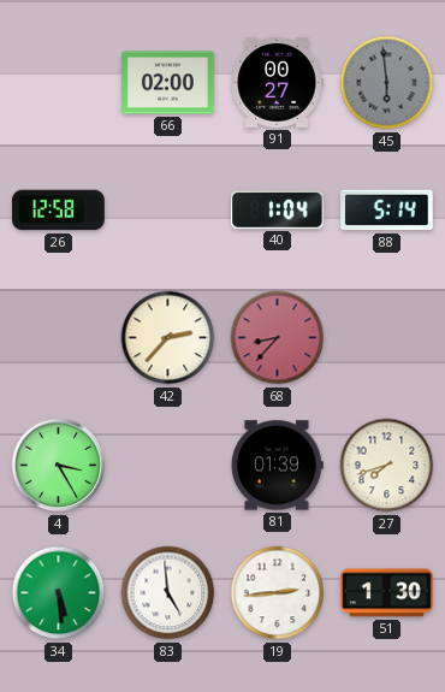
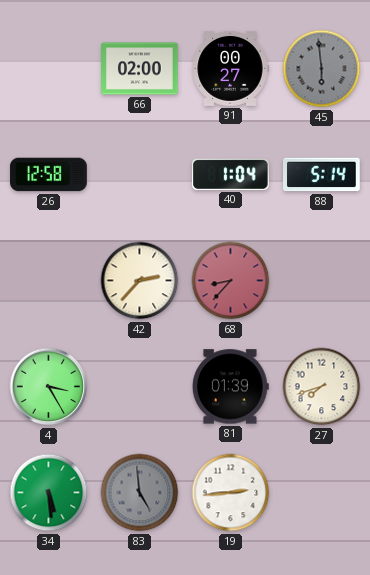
83 dial: white -> grey (140, 493)
51: 1:30 -> none (387, 593)
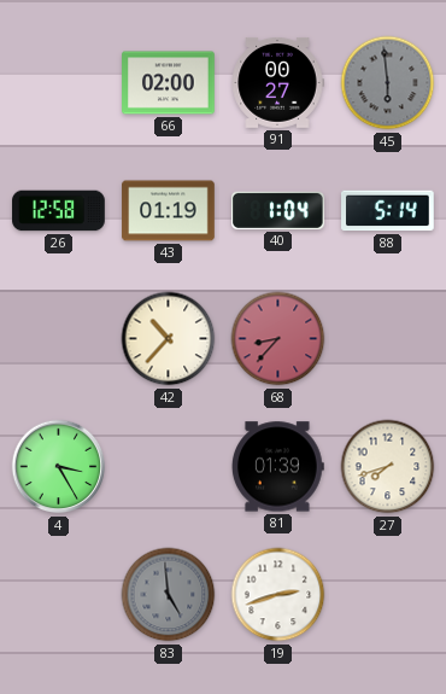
43: none -> 01:19 (169, 211)
42: 2:37 -> 10:37 (169, 339)
34: 5:29 -> none (49, 493)
19: 2:44 -> 2:42 (278, 595)
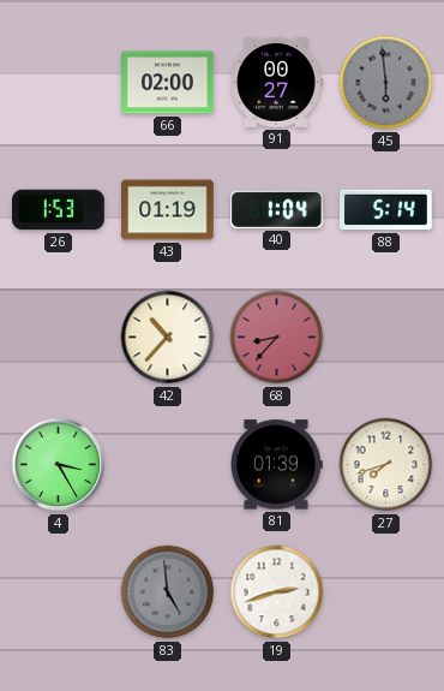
26: 12:58 -> 1:53 (59, 210)
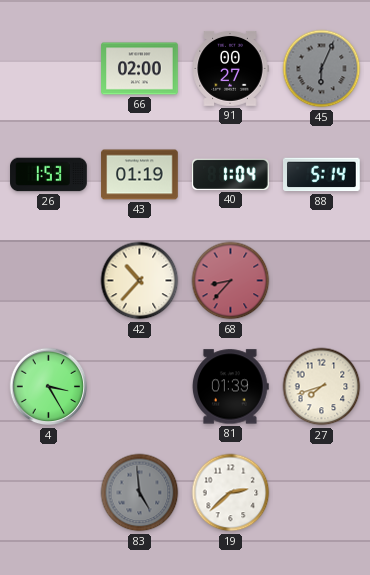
45: 5:59 -> 6:04 (322, 69)
19: 2:42 -> 2:38 (231, 493)
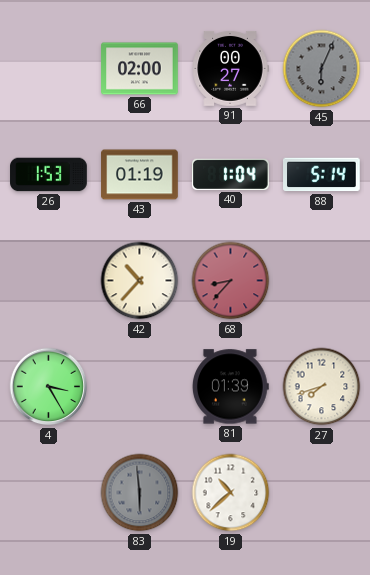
83: 4:59 -> 5:59 (140, 493)
19: 2:38 -> 10:38 (231, 493)
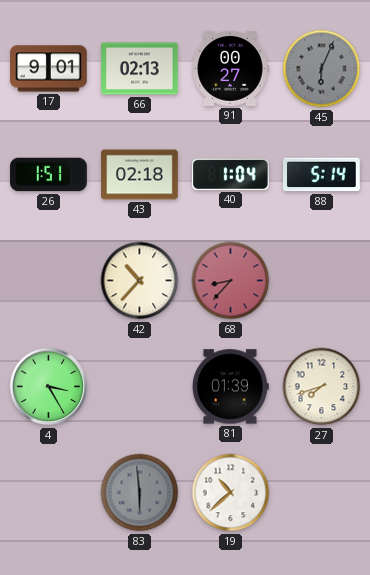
17: none -> 9:01 (49, 69)
66: 02:00 -> 02:13 (140, 69)
26: 1:53 -> 1:51 (49, 175)
43: 01:19 -> 02:18 (140, 175)
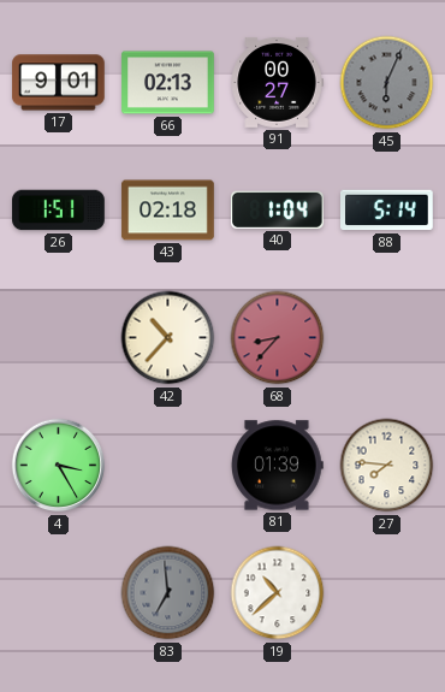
27: 7:42 -> 7:46 (387, 466)
83: 5:59 -> 6:59 (168, 593)
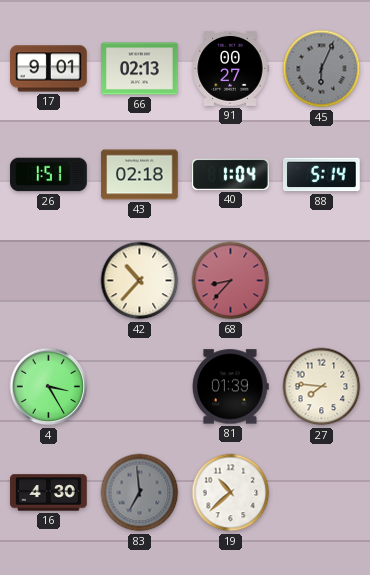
16: none -> 4:30 (49, 493)
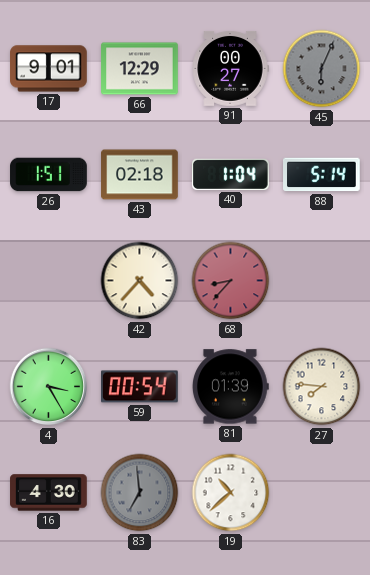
66: 02:13 -> 12:29 (140, 69)
42: 10:37 -> 4:37 (140, 281)
59: none -> 00:54 (140, 387)
